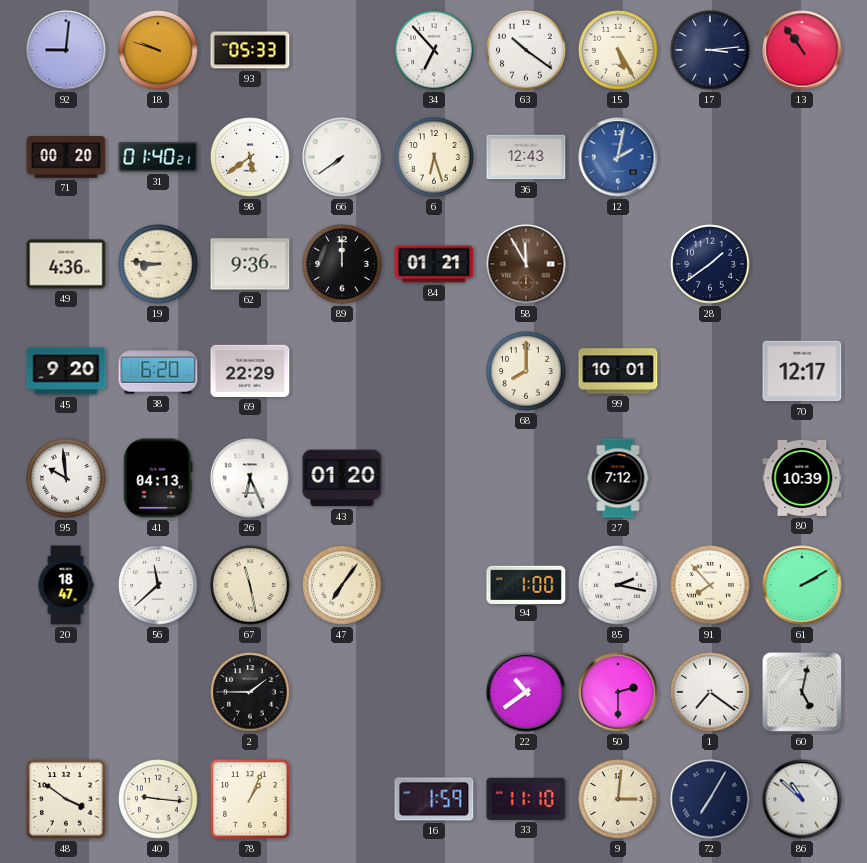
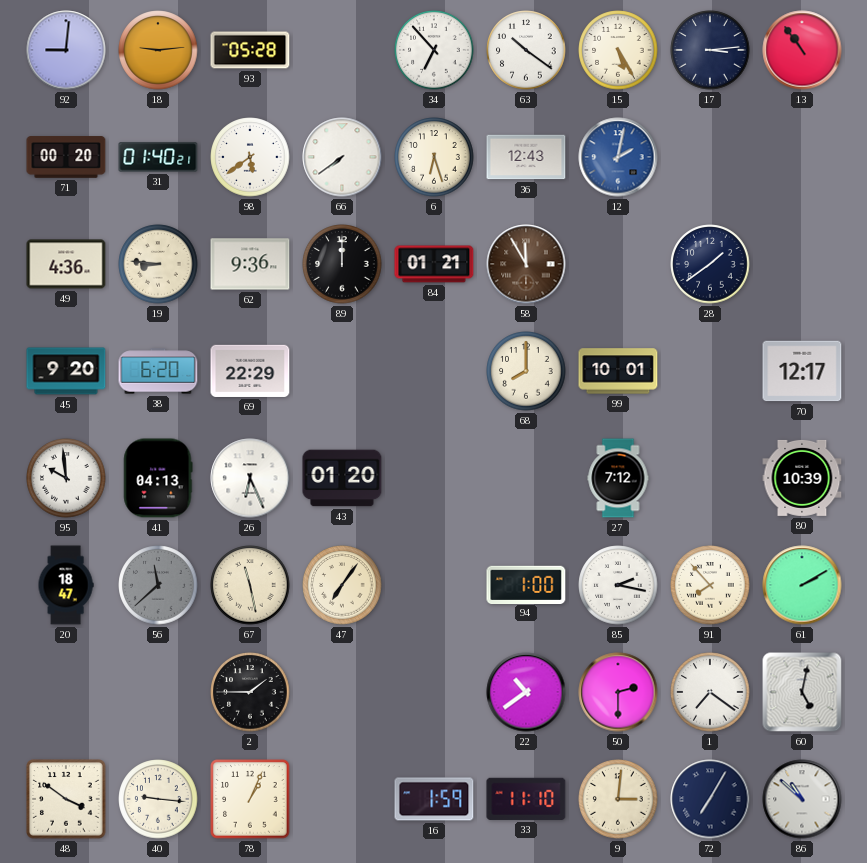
18: 9:48 -> 9:14 (158, 50)
93: 05:33 -> 05:28 (250, 50)
56 dial: white -> grey (158, 585)
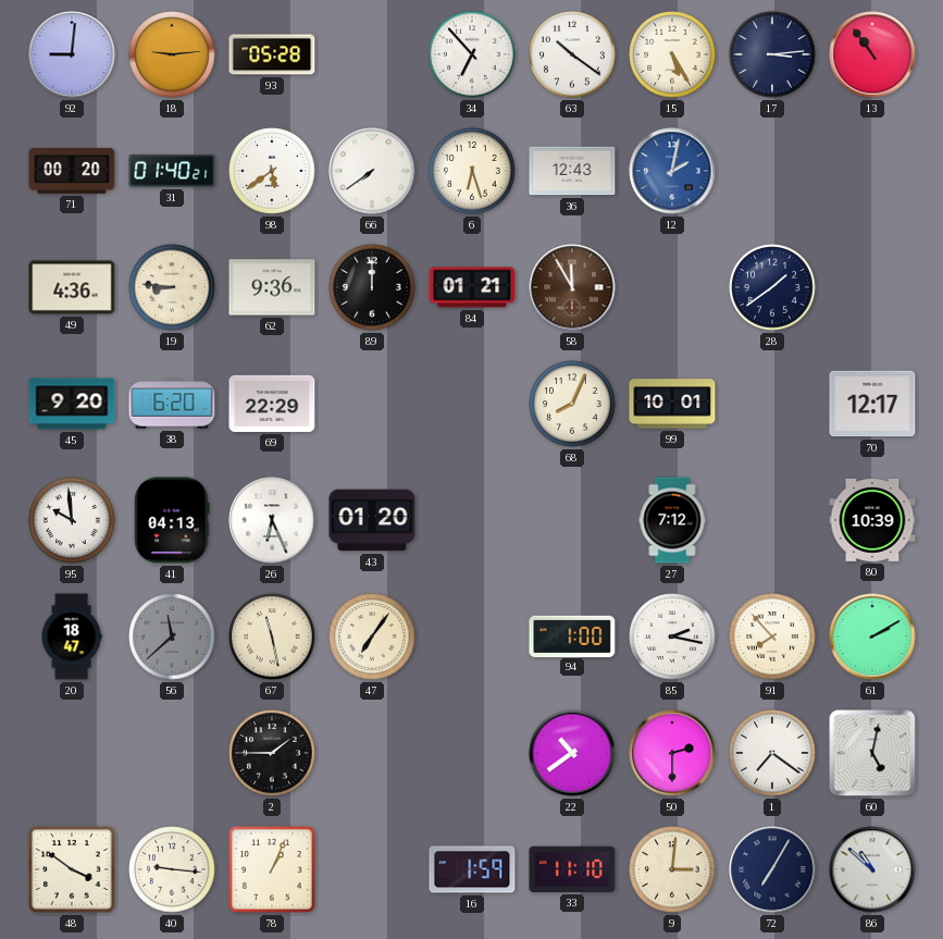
68: 8:00 -> 8:04 (572, 404)
